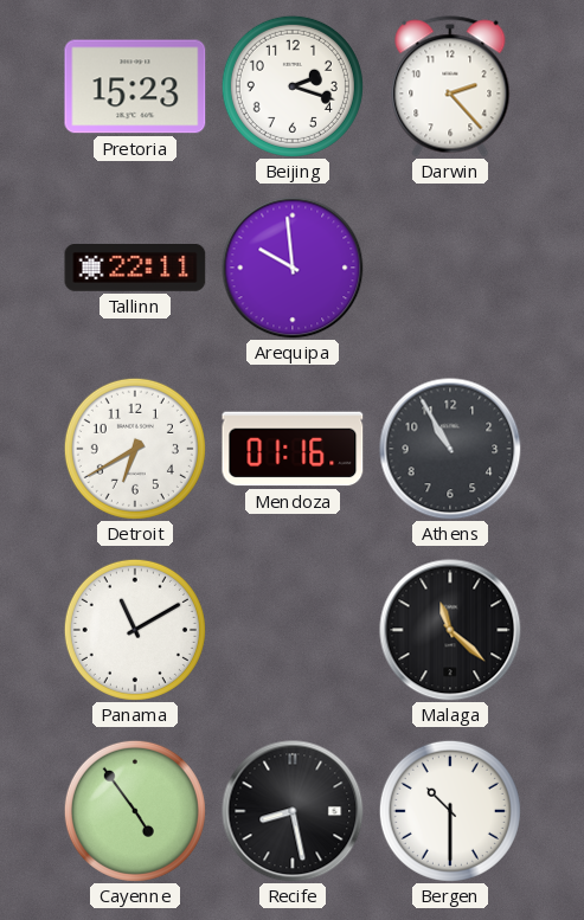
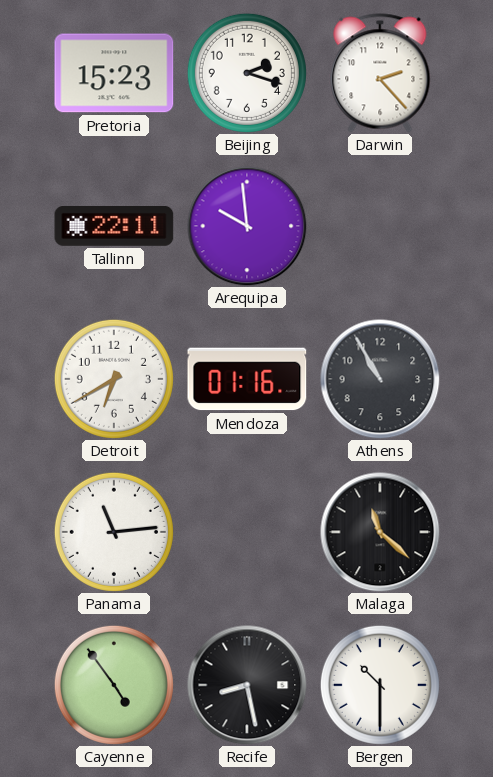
Panama: 11:10 -> 11:14 (114, 532)
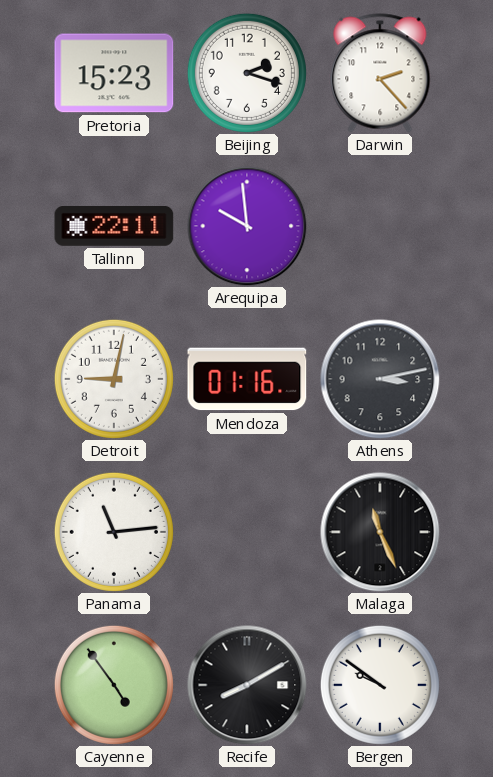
Detroit: 6:40 -> 9:02 (114, 379)
Athens: 10:55 -> 3:13 (380, 379)
Malaga: 11:22 -> 11:26 (380, 532)
Recife: 8:28 -> 8:10 (247, 685)
Bergen: 10:30 -> 9:51 (380, 685)
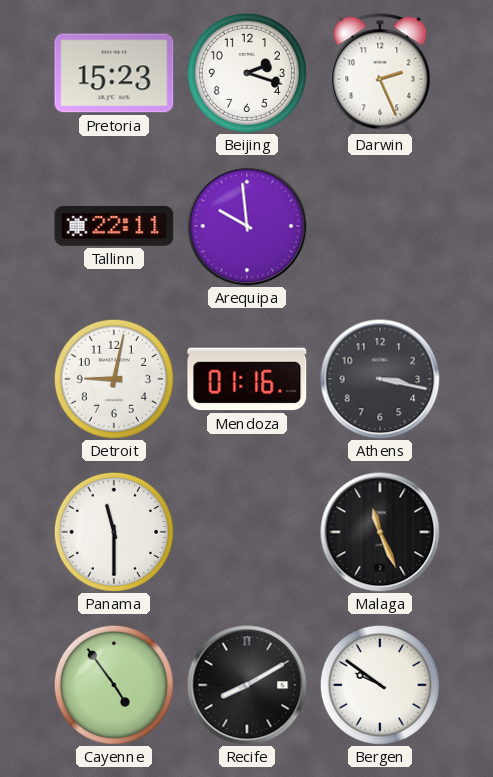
Darwin: 2:23 -> 2:26 (380, 73)
Athens: 3:13 -> 3:17 (380, 379)
Panama: 11:14 -> 11:30 (114, 532)
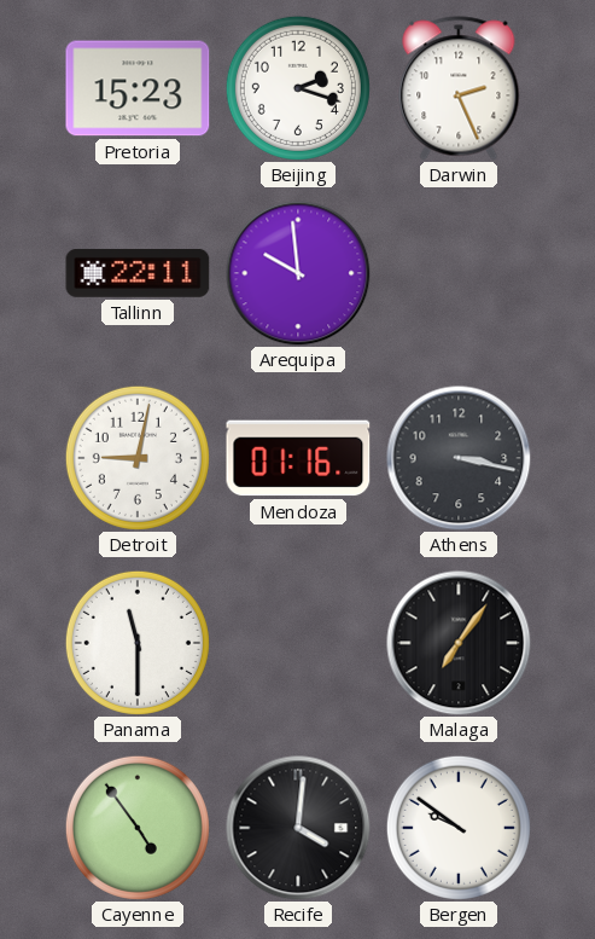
Malaga: 11:26 -> 7:06 (459, 643)
Recife: 8:10 -> 4:01 (298, 828)
